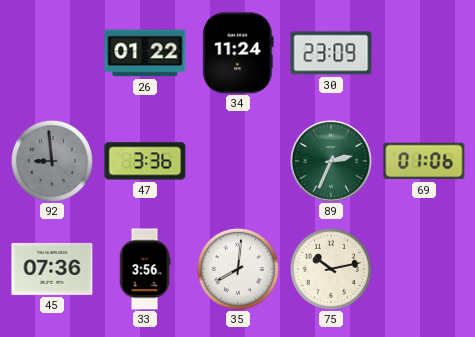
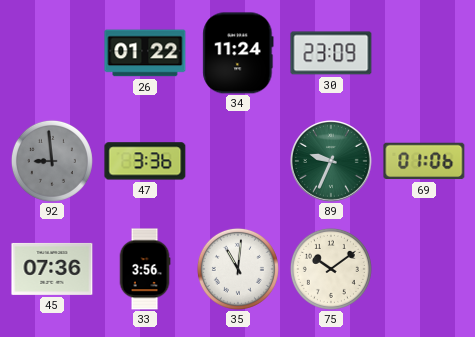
89: 2:34 -> 9:34 (332, 162)
35: 8:01 -> 11:01 (238, 269)
75: 10:13 -> 10:09 (331, 269)
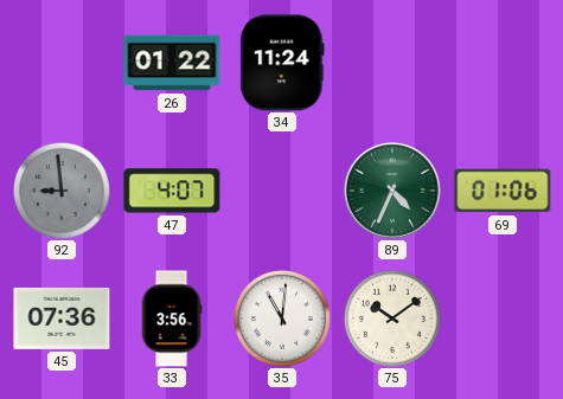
30: 23:09 -> none (331, 53)
47: 3:36 -> 4:07 (172, 191)
89: 9:34 -> 4:34 (394, 192)
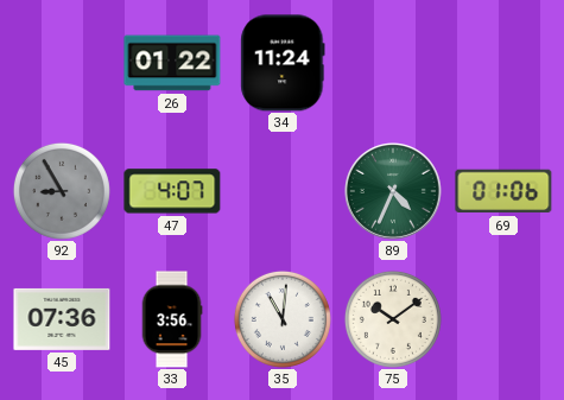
92: 8:59 -> 8:55 (62, 191)
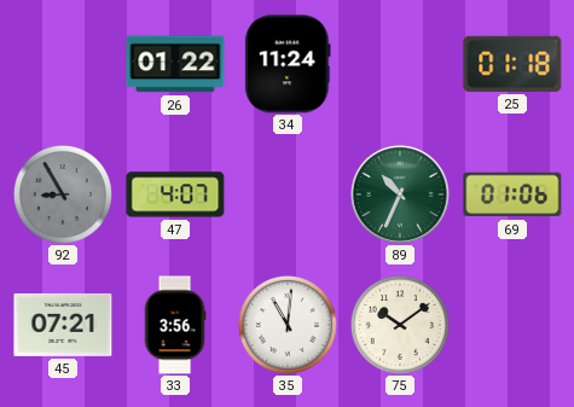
25: none -> 01:18 (512, 64)
89: 4:34 -> 10:34 (401, 196)
45: 07:36 -> 07:21 (63, 325)
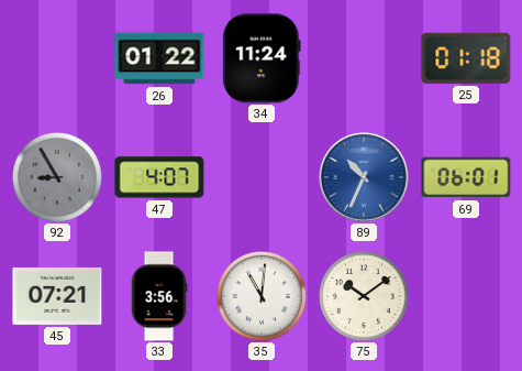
89 dial: green -> blue (365, 178)
69: 01:06 -> 06:01 (466, 177)
